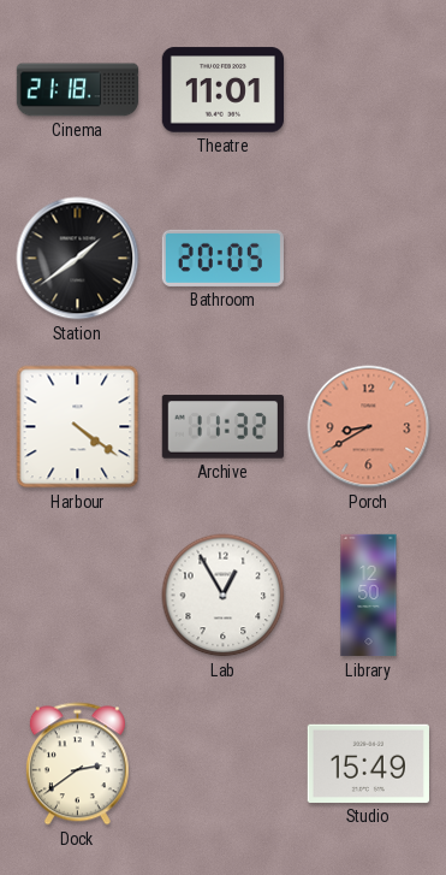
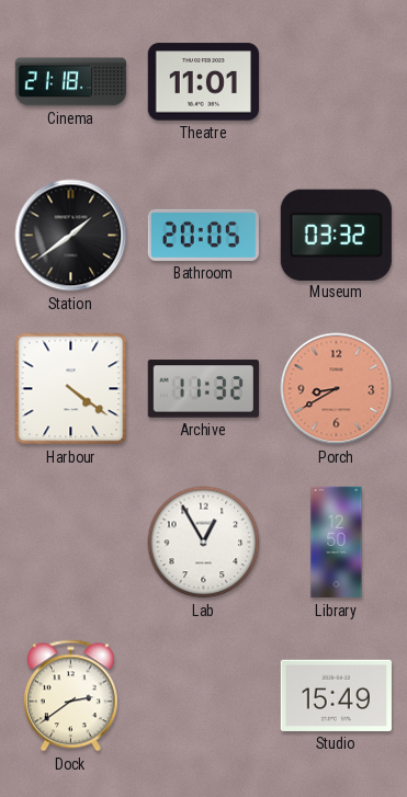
Museum: none -> 03:32 (336, 235)
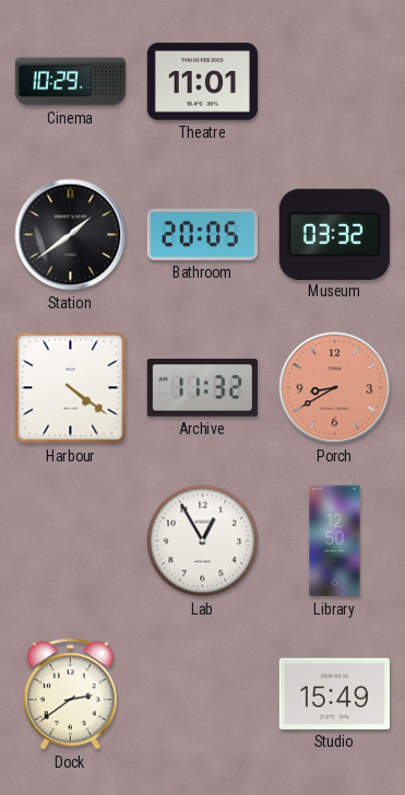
Cinema: 21:18 -> 10:29 (71, 82)
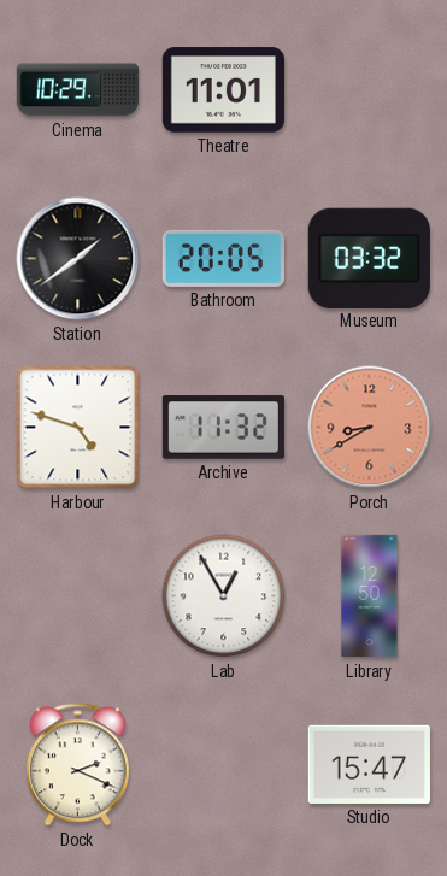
Harbour: 4:21 -> 4:48 (78, 428)
Dock: 2:39 -> 2:19 (77, 765)
Studio: 15:49 -> 15:47 (369, 764)
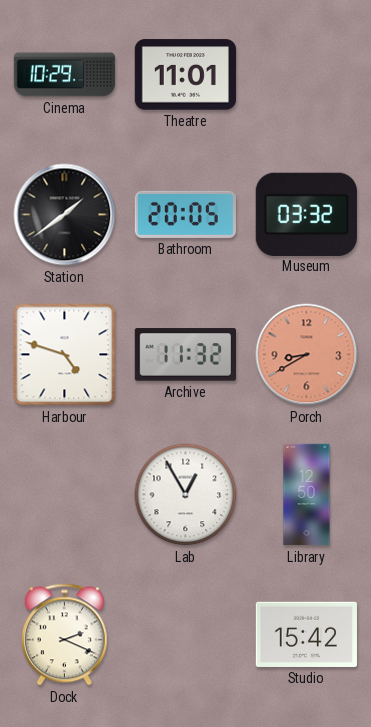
Studio: 15:47 -> 15:42 (306, 634)
